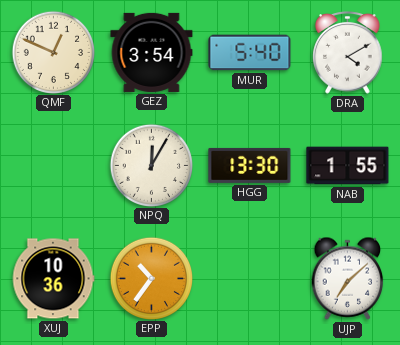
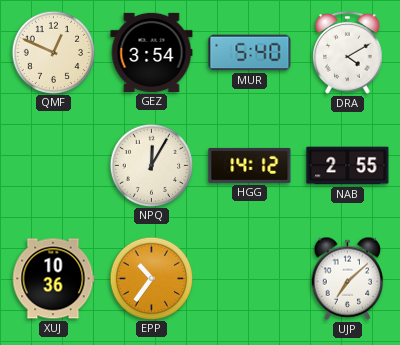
HGG: 13:30 -> 14:12 (250, 165)
NAB: 1:55 -> 2:55 (348, 166)
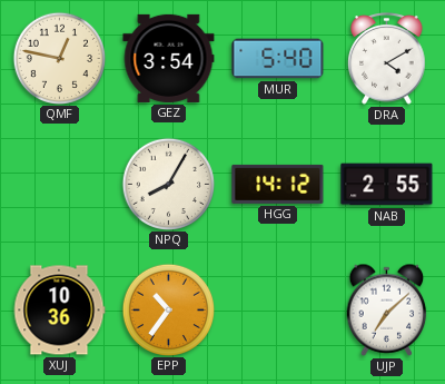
QMF: 12:49 -> 12:47 (59, 58)
NPQ: 12:05 -> 8:05 (168, 184)
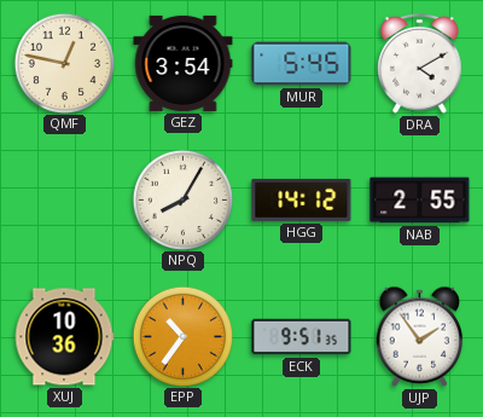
MUR: 5:40 -> 5:45 (302, 64)
ECK: none -> 9:51 (302, 337)
UJP: 7:08 -> 1:54 (420, 336)
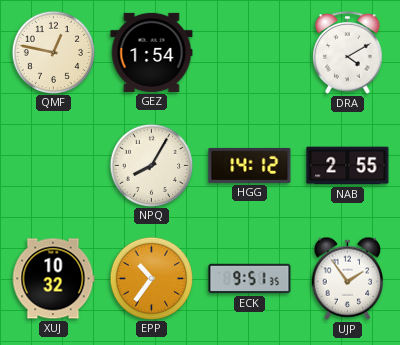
GEZ: 3:54 -> 1:54 (152, 52)
MUR: 5:45 -> none (302, 64)
XUJ: 10:36 -> 10:32 (53, 279)
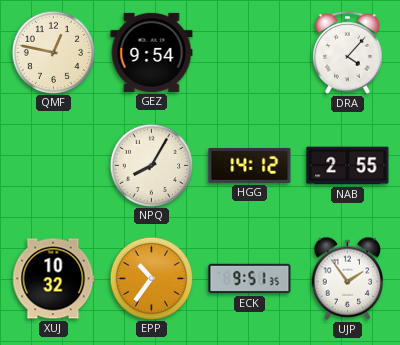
GEZ: 1:54 -> 9:54 (152, 52)
DRA: 4:10 -> 4:07 (348, 53)
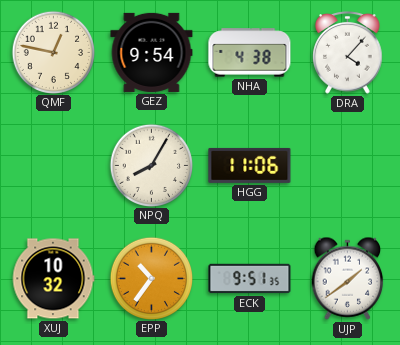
NHA: none -> 4:38 (250, 53)
HGG: 14:12 -> 11:06 (250, 165)
NAB: 2:55 -> none (348, 166)
UJP: 1:54 -> 1:39 (348, 278)
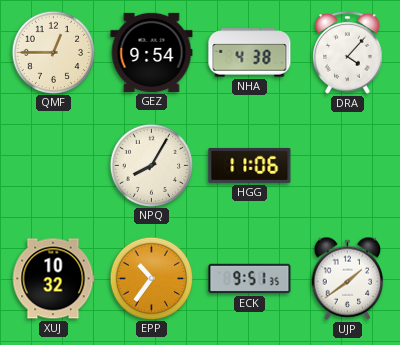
QMF: 12:47 -> 12:45 (53, 52)
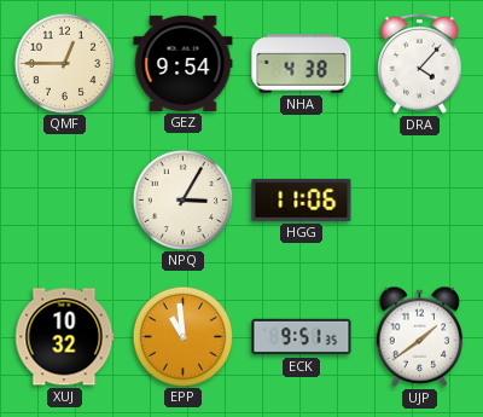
NPQ: 8:05 -> 3:05 (182, 199)
EPP: 10:36 -> 10:59 (182, 336)
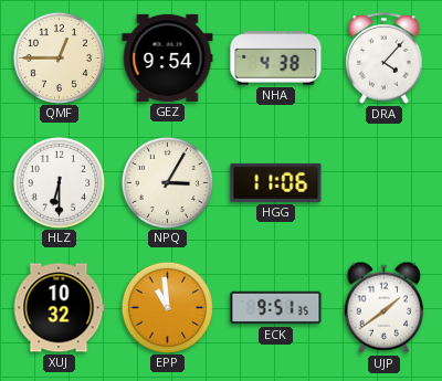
HLZ: none -> 6:30 (59, 182)
